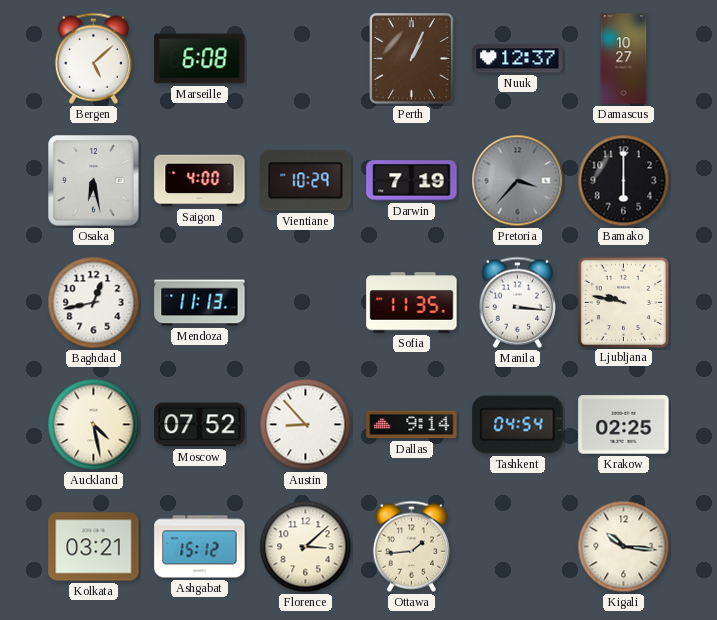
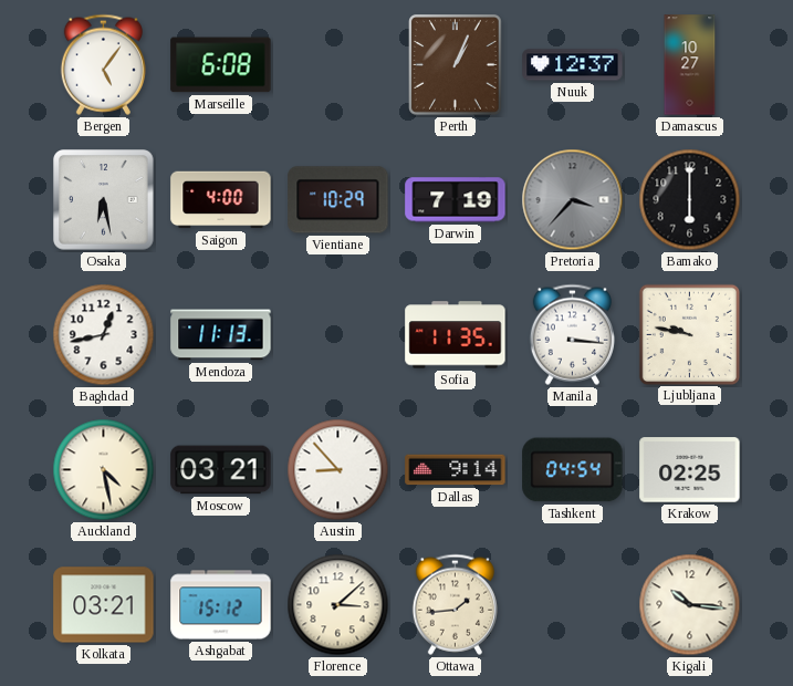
Bergen: 5:08 -> 5:06 (103, 64)
Moscow: 07:52 -> 03:21 (221, 470)
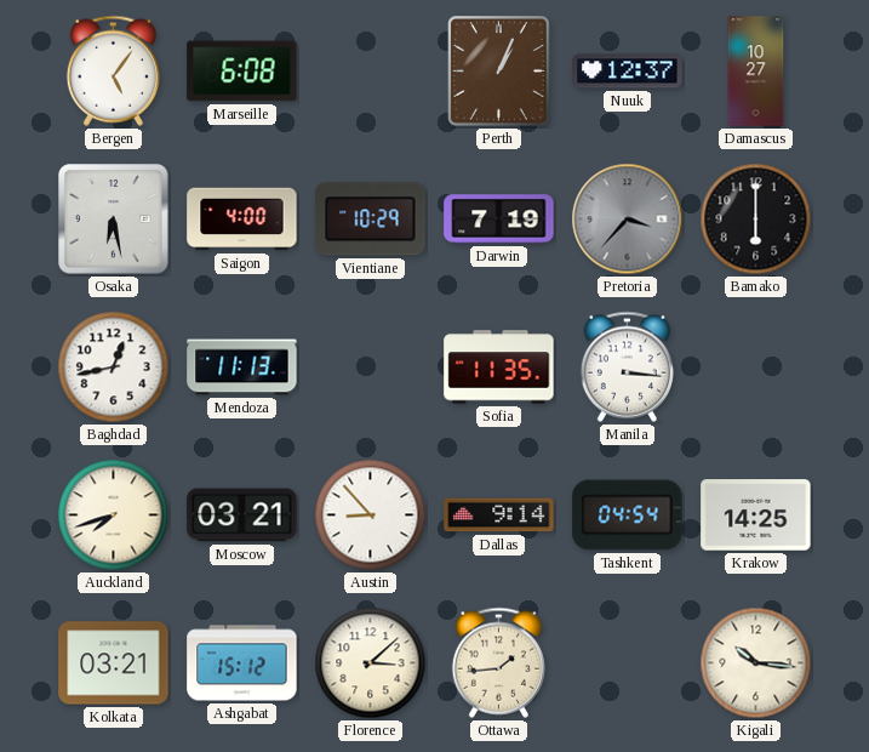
Ljubljana: 9:47 -> none (689, 334)
Auckland: 4:28 -> 7:42 (114, 515)
Krakow: 02:25 -> 14:25 (756, 515)
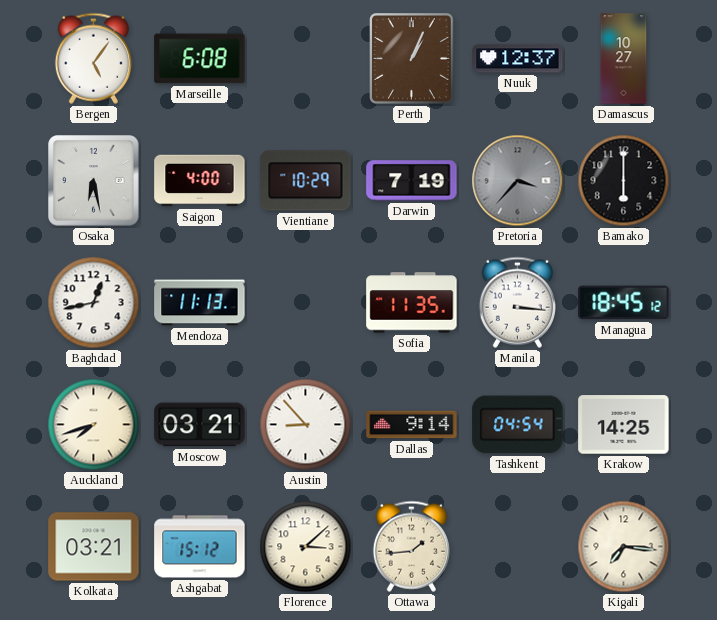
Managua: none -> 18:45 (624, 303)
Kigali: 10:16 -> 7:16 (624, 547)
